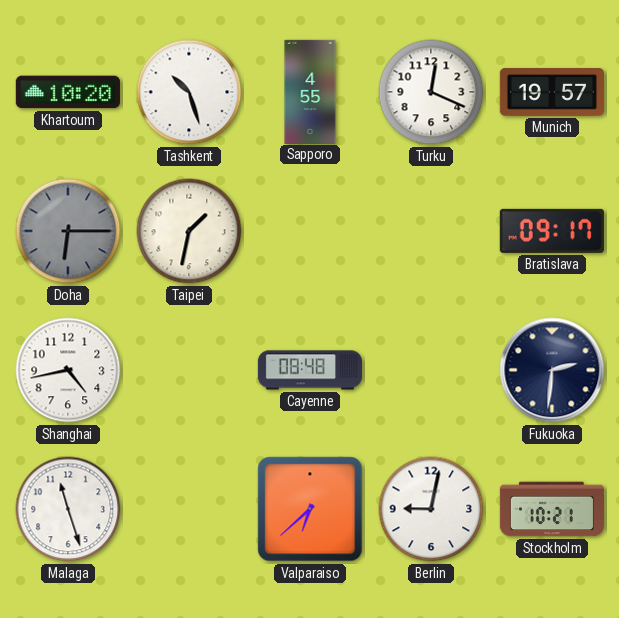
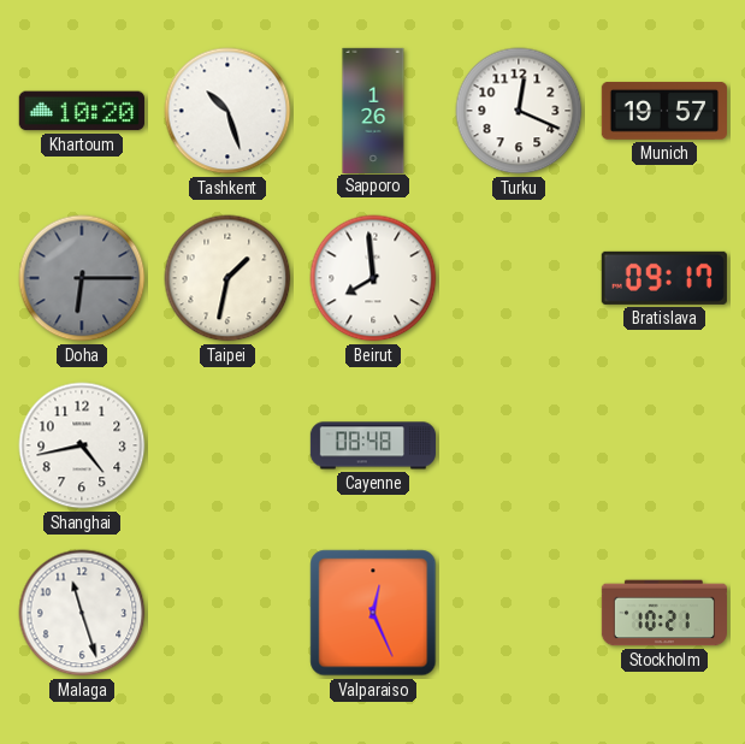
Sapporo: 4:55 -> 1:26 (373, 110)
Beirut: none -> 7:59 (373, 278)
Fukuoka: 2:31 -> none (552, 370)
Valparaiso: 6:38 -> 12:26 (373, 613)
Berlin: 9:02 -> none (431, 509)
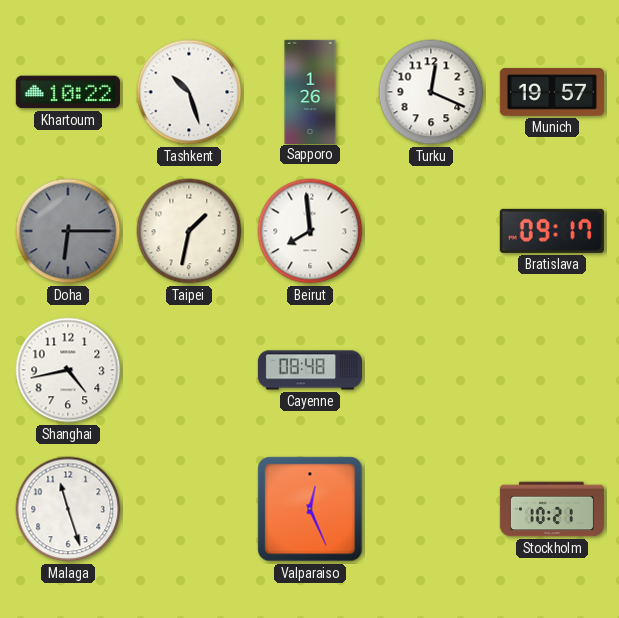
Khartoum: 10:20 -> 10:22 (68, 92)
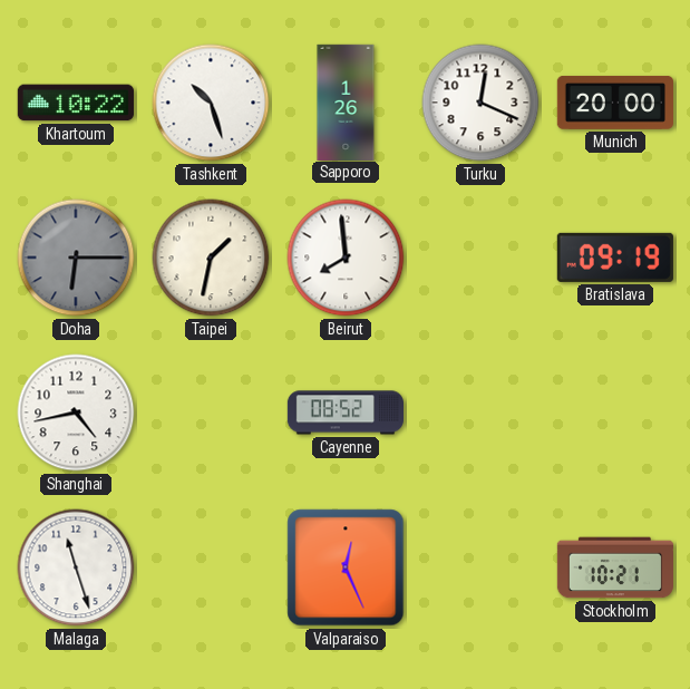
Munich: 19:57 -> 20:00 (614, 104)
Bratislava: 09:17 -> 09:19 (615, 258)
Cayenne: 08:48 -> 08:52 (344, 413)
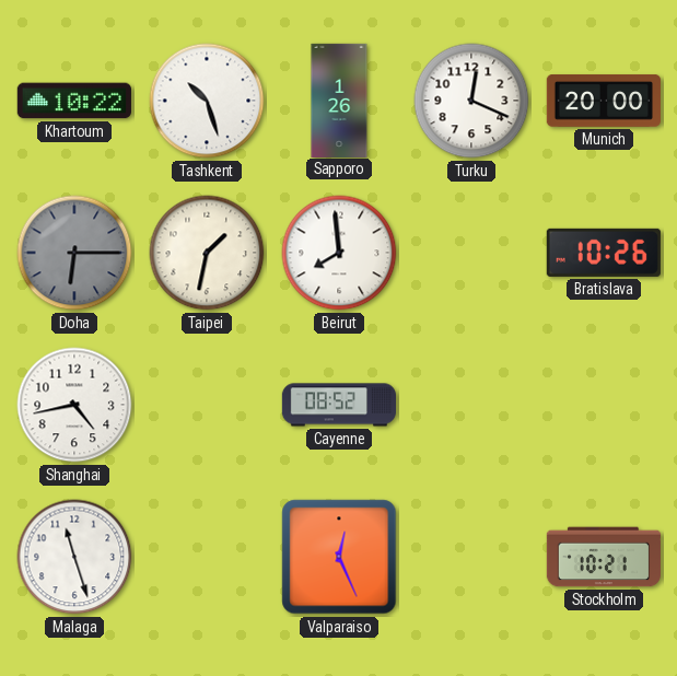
Bratislava: 09:19 -> 10:26 (604, 253)
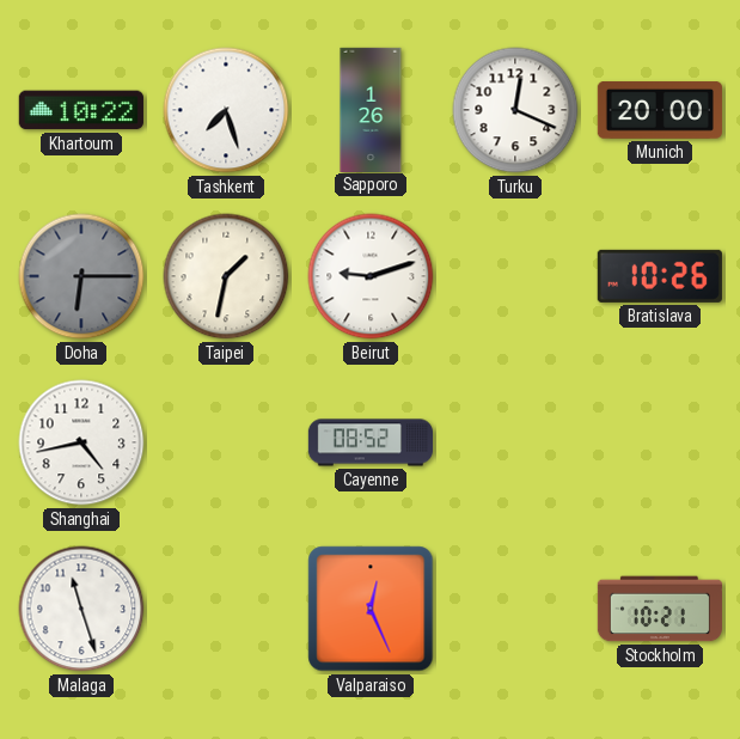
Tashkent: 10:27 -> 7:27 (226, 110)
Beirut: 7:59 -> 9:12 (371, 276)
